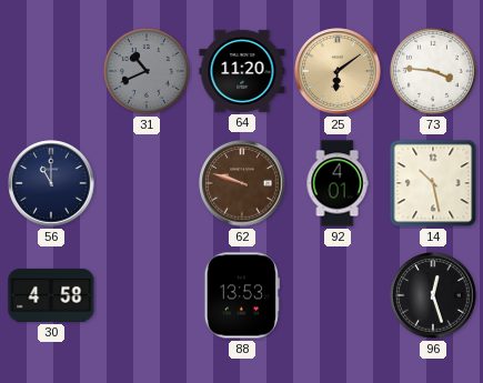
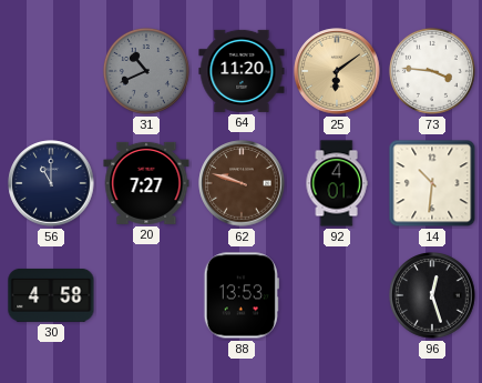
20: none -> 7:27 (146, 183)
14: 10:28 -> 10:31 (432, 183)
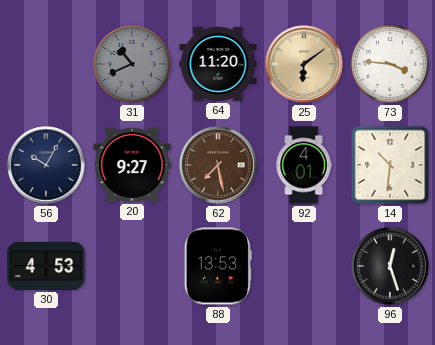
56: 11:00 -> 10:05 (46, 165)
20: 7:27 -> 9:27 (132, 165)
62: 9:48 -> 7:28 (218, 165)
30: 4:58 -> 4:53 (46, 266)
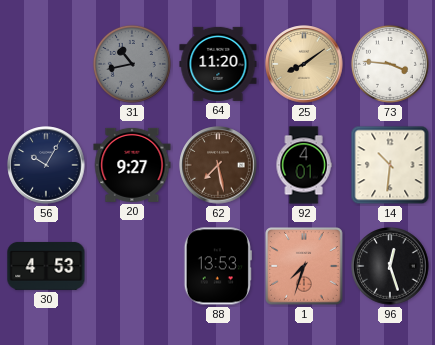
31: 10:41 -> 10:43 (132, 64)
25: 6:09 -> 8:09 (304, 64)
1: none -> 7:33 (304, 266)
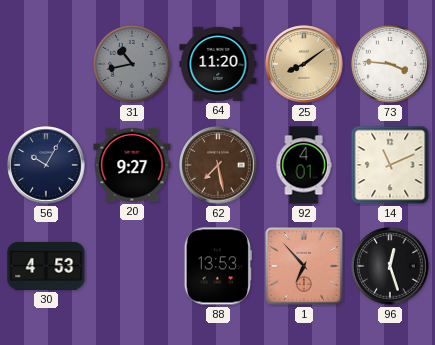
14: 10:31 -> 11:11 (390, 165)
1: 7:33 -> 6:53 (304, 266)
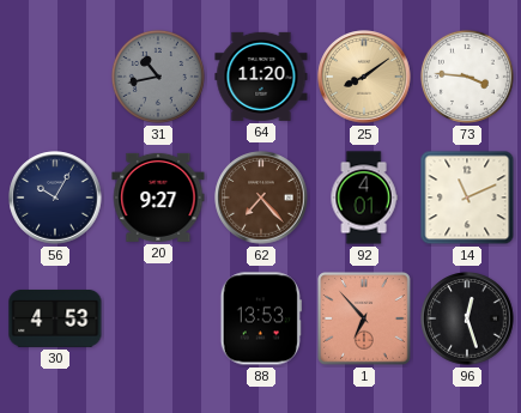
62: 7:28 -> 7:23 (261, 198)
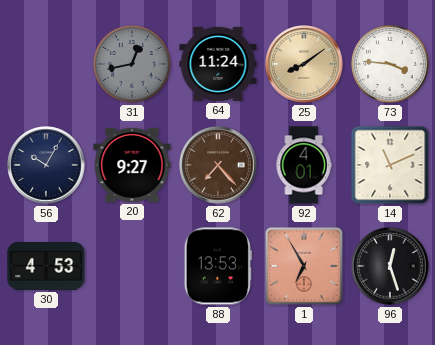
31: 10:43 -> 12:43 (132, 64)
64: 11:20 -> 11:24 (218, 64)
1: 6:53 -> 6:55 (304, 266)
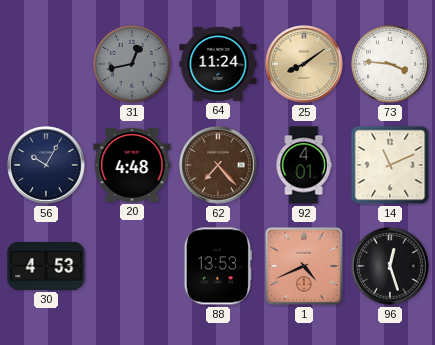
20: 9:27 -> 4:48 (132, 165)
1: 6:55 -> 4:41 (304, 266)
